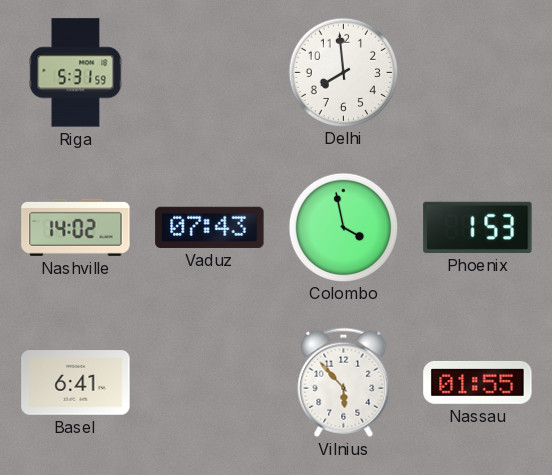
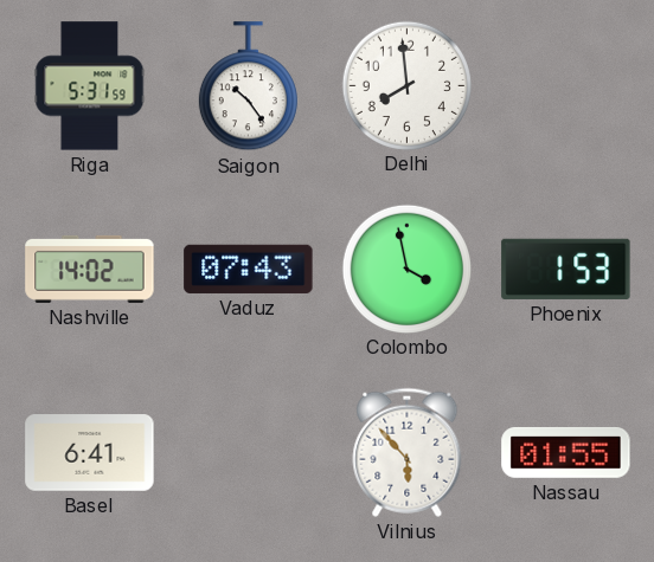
Saigon: none -> 10:24 (248, 86)
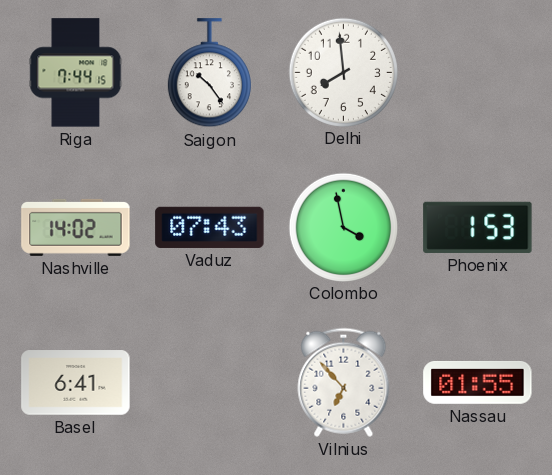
Riga: 5:31 -> 7:44 (76, 73)
Vilnius: 5:53 -> 6:53 (344, 382)
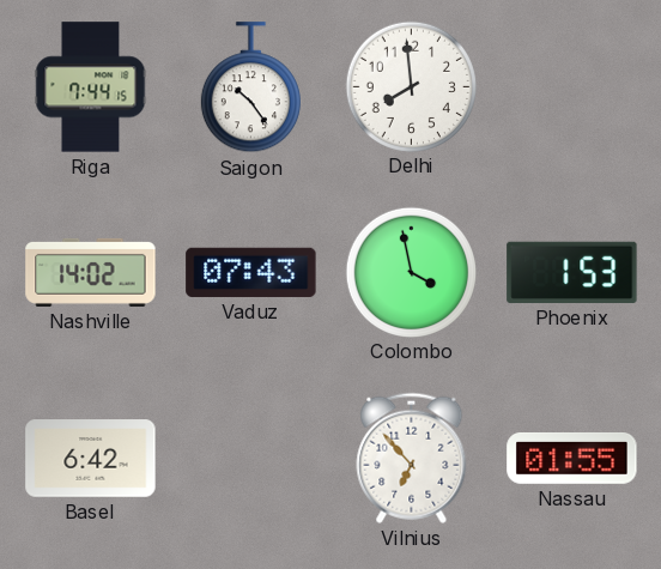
Basel: 6:41 -> 6:42 (91, 459)
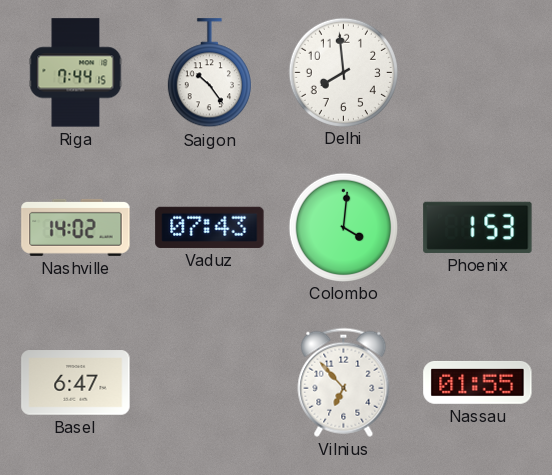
Colombo: 3:58 -> 4:01 (343, 227)
Basel: 6:42 -> 6:47 (76, 383)
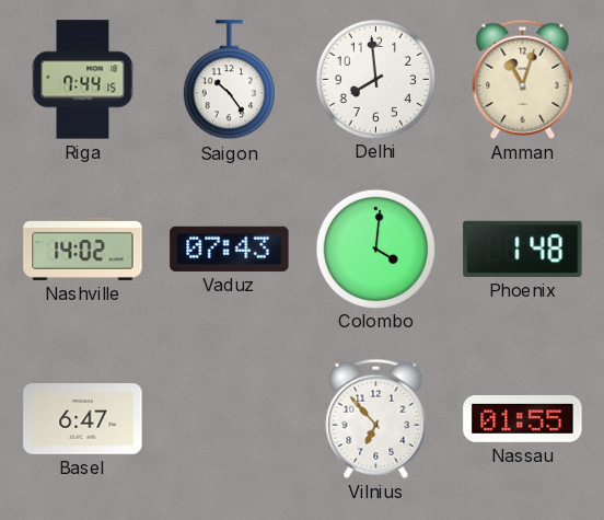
Amman: none -> 11:03 (523, 79)
Phoenix: 1:53 -> 1:48 (523, 249)
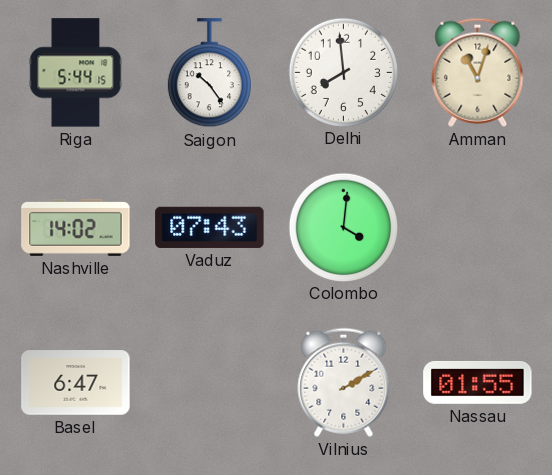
Riga: 7:44 -> 5:44 (76, 73)
Phoenix: 1:48 -> none (523, 249)
Vilnius: 6:53 -> 2:10 (344, 382)
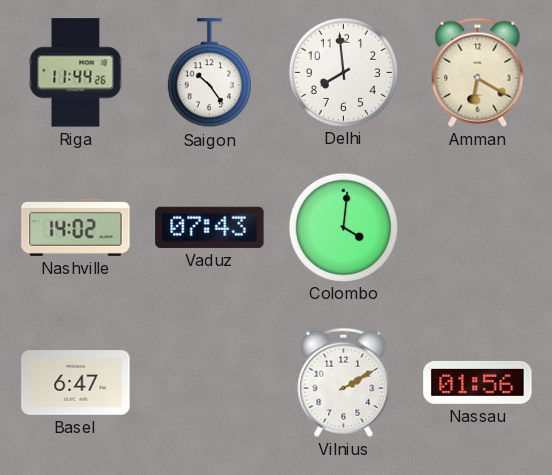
Riga: 5:44 -> 11:44 (76, 73)
Amman: 11:03 -> 6:20 (478, 72)
Nassau: 01:55 -> 01:56 (478, 383)
